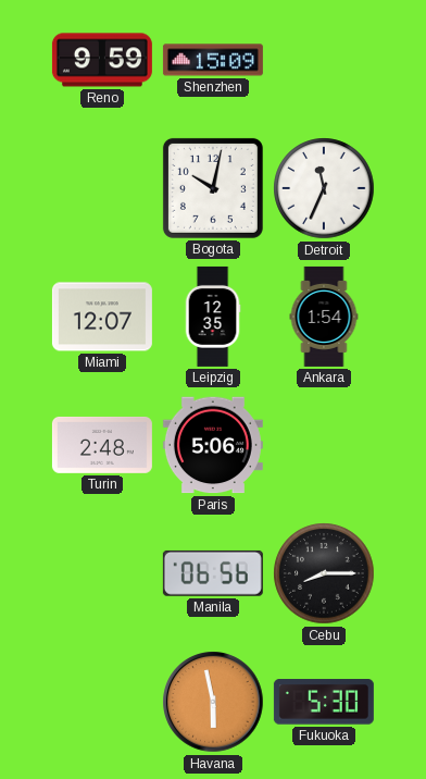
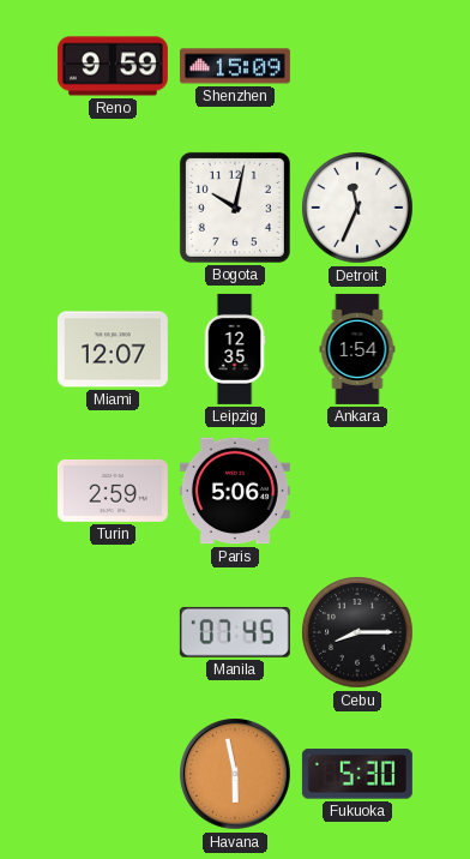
Turin: 2:48 -> 2:59 (113, 491)
Manila: 06:56 -> 07:45 (235, 632)
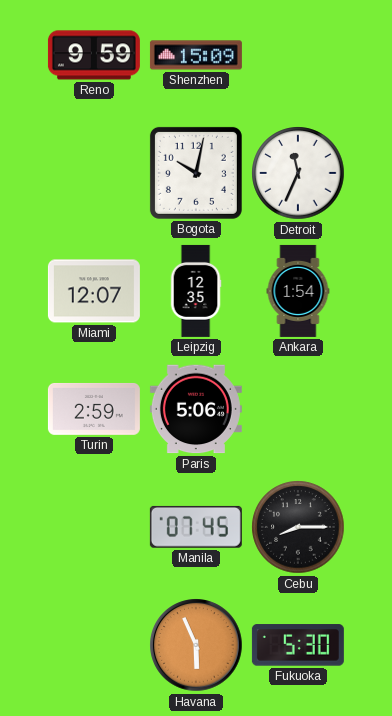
Havana: 5:58 -> 5:56 (196, 645)
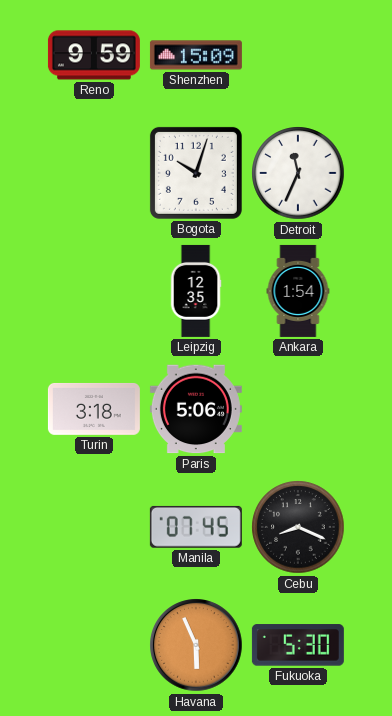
Bogota: 10:02 -> 10:03 (196, 173)
Miami: 12:07 -> none (94, 291)
Turin: 2:59 -> 3:18 (94, 409)
Cebu: 8:15 -> 8:19 (298, 527)
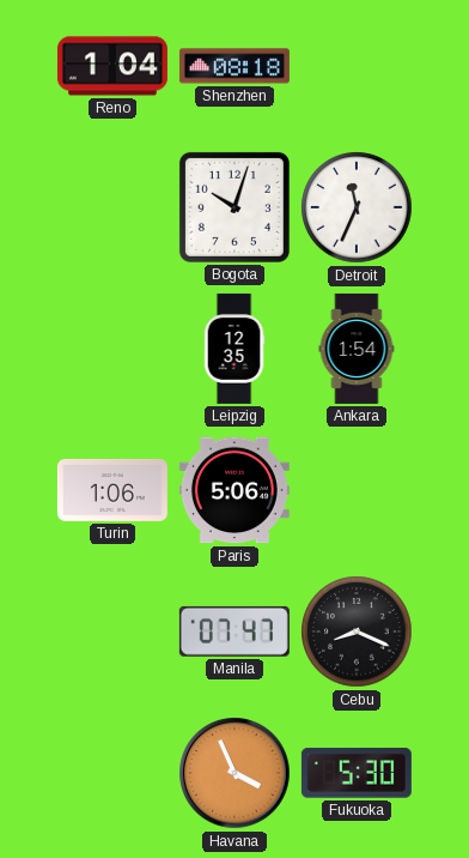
Reno: 9:59 -> 1:04 (112, 66)
Shenzhen: 15:09 -> 08:18 (234, 66)
Turin: 3:18 -> 1:06 (112, 490)
Manila: 07:45 -> 07:47 (234, 632)
Havana: 5:56 -> 3:56 (234, 773)
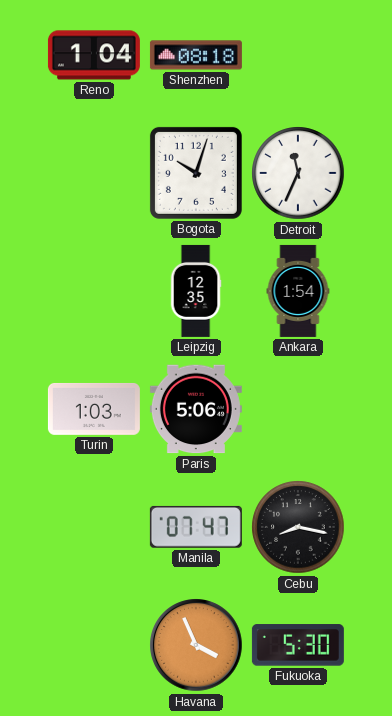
Turin: 1:06 -> 1:03 (94, 409)
Cebu: 8:19 -> 8:17 (298, 527)
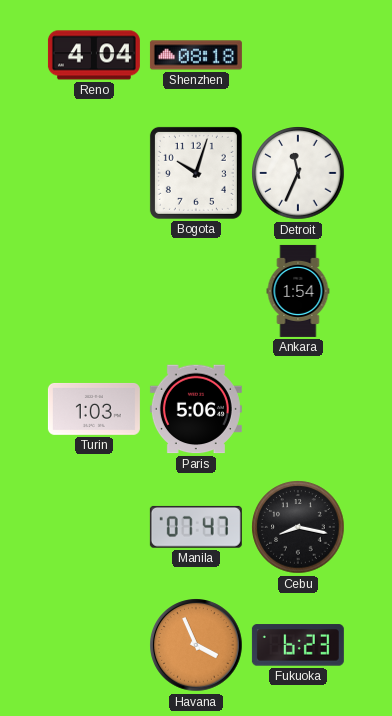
Reno: 1:04 -> 4:04 (94, 55)
Leipzig: 12:35 -> none (196, 291)
Fukuoka: 5:30 -> 6:23 (298, 645)
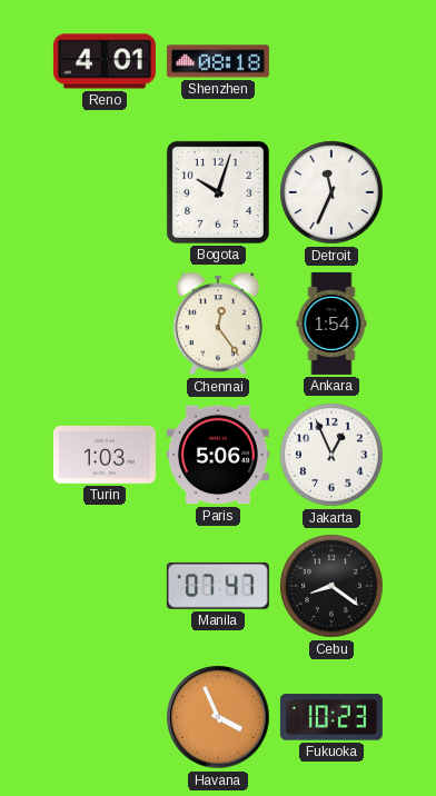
Reno: 4:04 -> 4:01 (105, 61)
Chennai: none -> 12:24 (218, 324)
Jakarta: none -> 12:56 (331, 455)
Cebu: 8:17 -> 8:21 (331, 586)
Fukuoka: 6:23 -> 10:23 (331, 717)
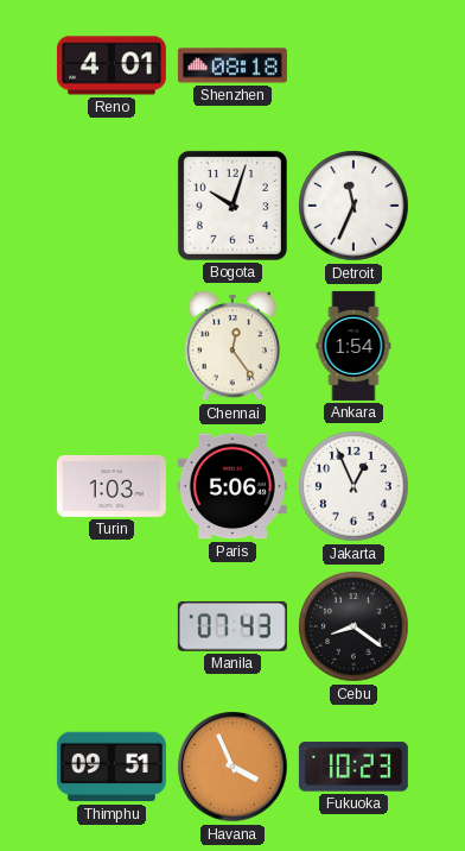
Manila: 07:47 -> 07:43 (232, 626)
Thimphu: none -> 09:51 (112, 767)
